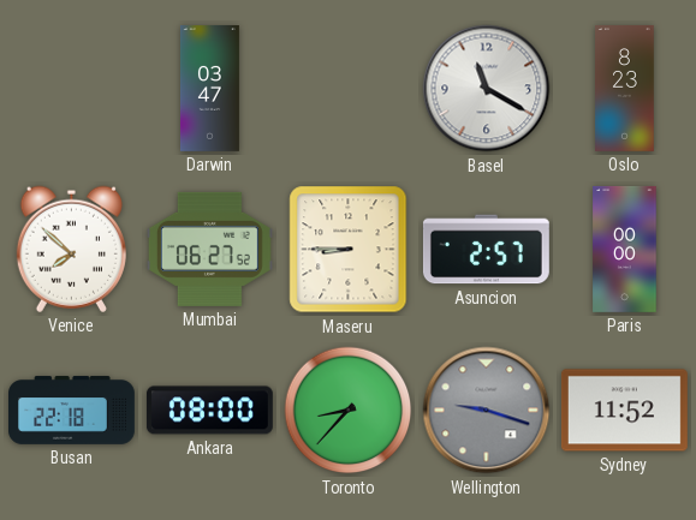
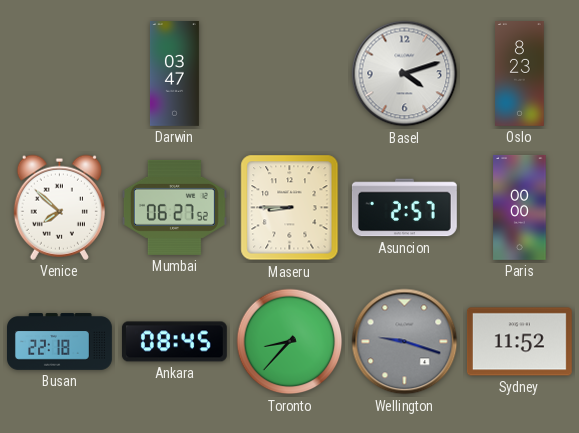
Basel: 11:20 -> 4:12 (405, 74)
Ankara: 08:00 -> 08:45 (174, 342)
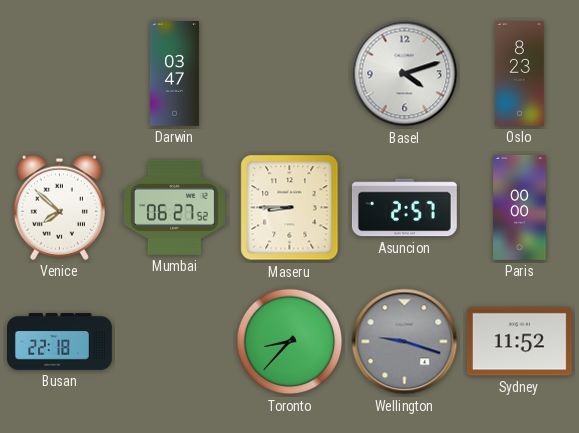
Ankara: 08:45 -> none (174, 342)
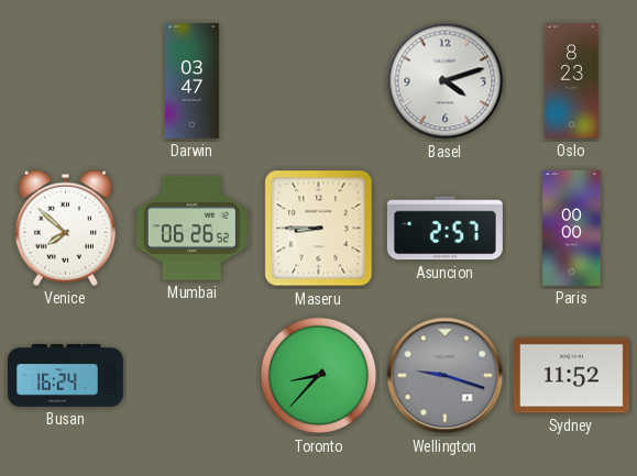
Mumbai: 06:27 -> 06:26 (191, 228)
Busan: 22:18 -> 16:24 (66, 376)
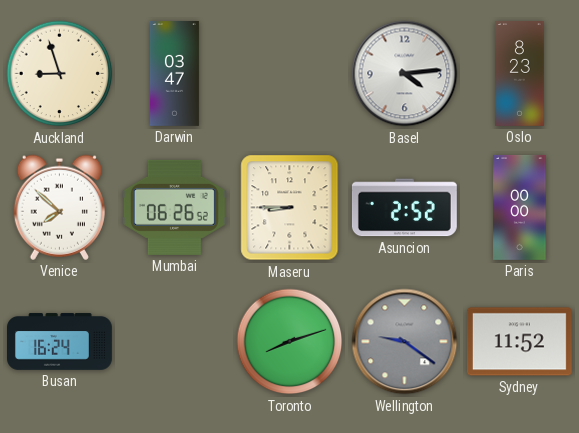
Auckland: none -> 8:57 (60, 74)
Basel: 4:12 -> 4:14 (405, 74)
Asuncion: 2:57 -> 2:52 (404, 208)
Toronto: 8:37 -> 8:12 (290, 342)
Wellington: 9:18 -> 9:21 (405, 342)
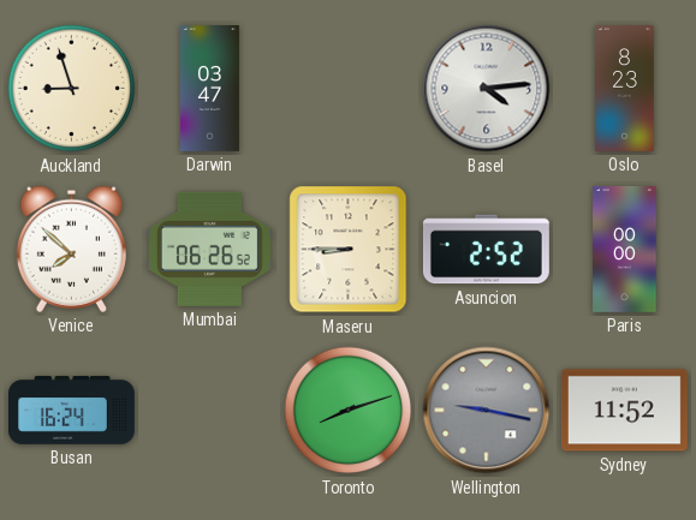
Wellington: 9:21 -> 9:17 (487, 411)
